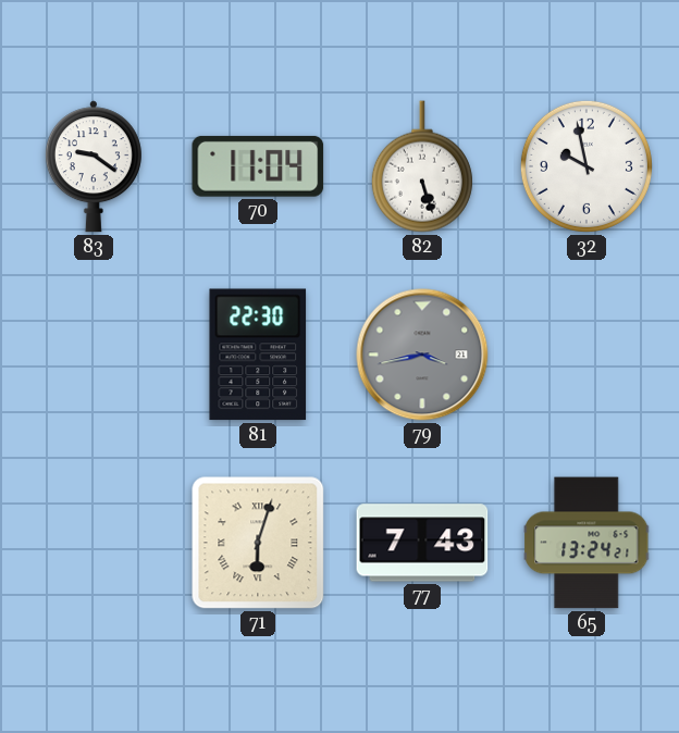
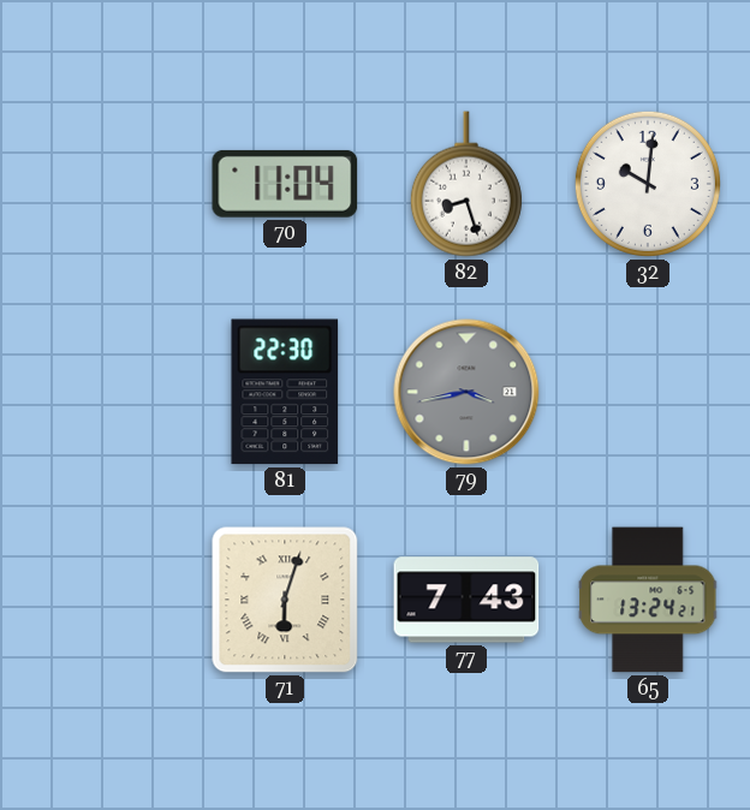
83: 9:21 -> none (94, 166)
82: 5:27 -> 8:27 (466, 184)
32: 9:58 -> 10:01 (648, 184)
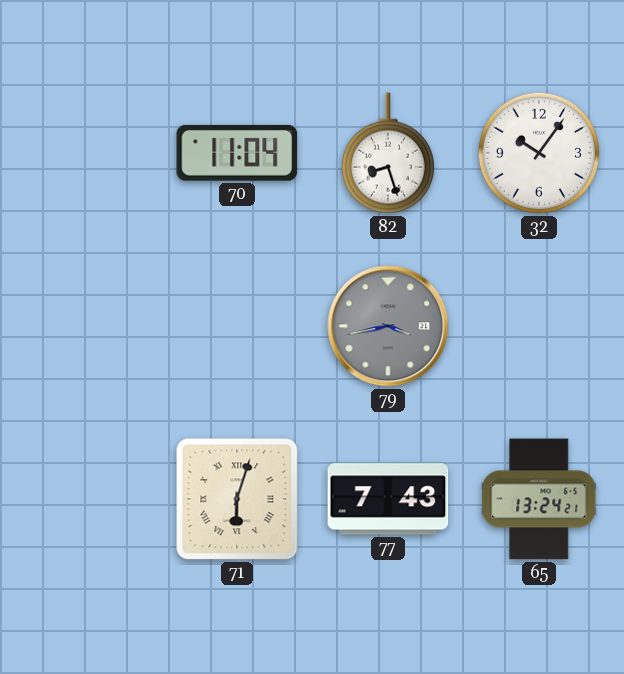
32: 10:01 -> 10:06 (539, 153)
81: 22:30 -> none (285, 392)
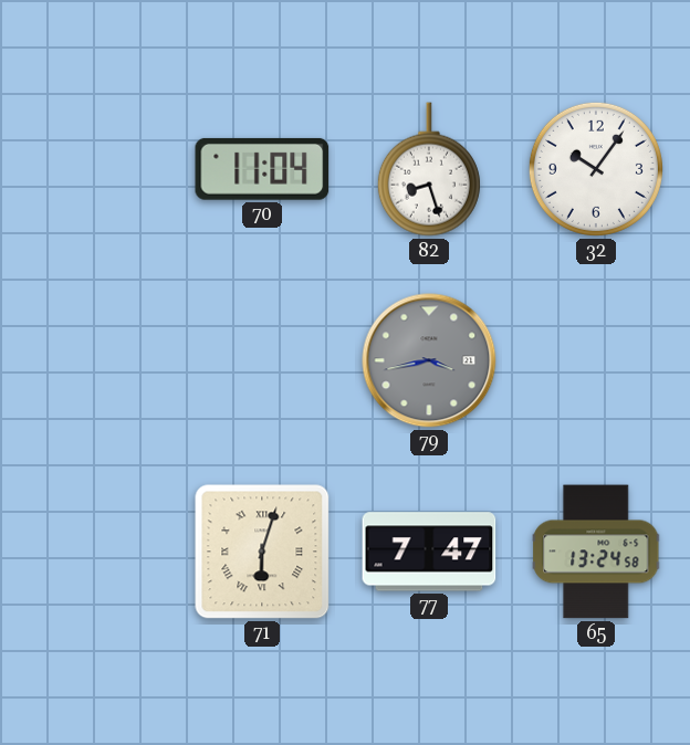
77: 7:43 -> 7:47 (429, 552)
65: 13:24:21 -> 13:24:58 (596, 552)
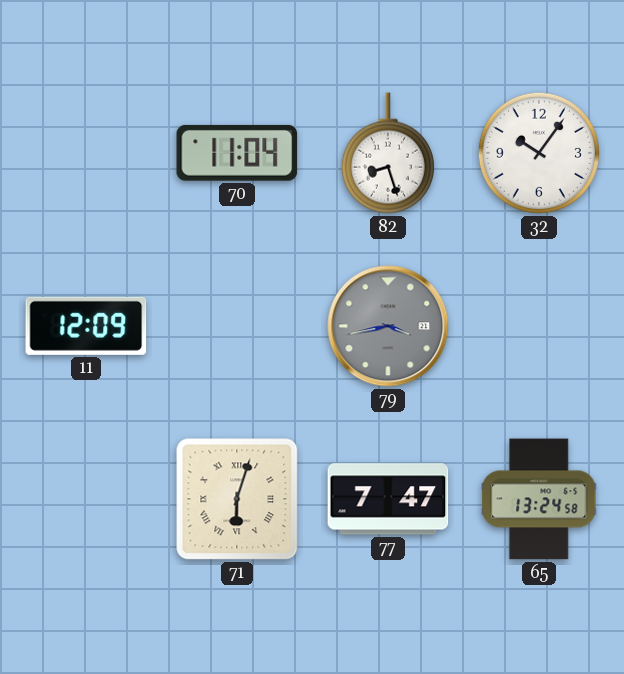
11: none -> 12:09 (86, 326)
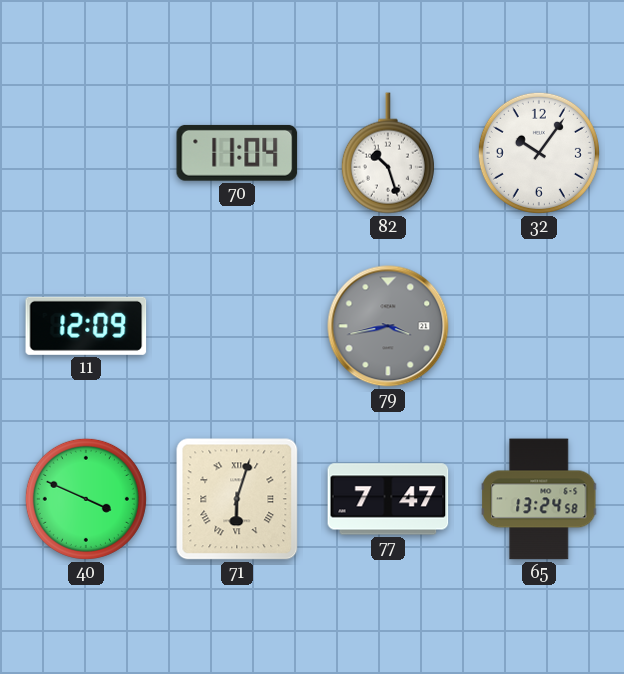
82: 8:27 -> 10:27 (388, 153)
40: none -> 3:49 (86, 499)
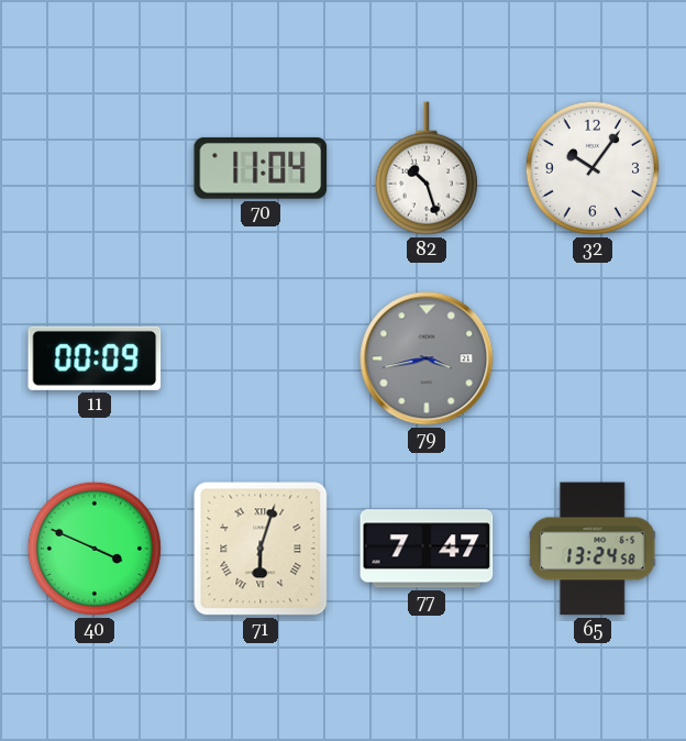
11: 12:09 -> 00:09 (95, 358)
